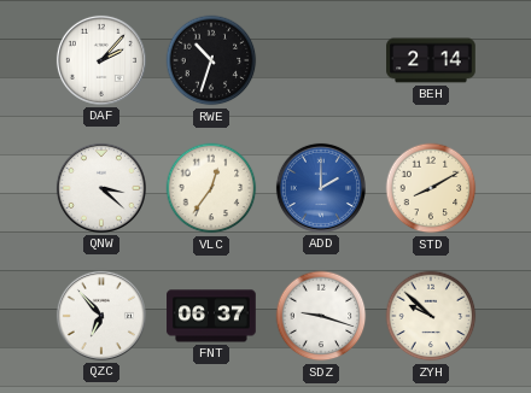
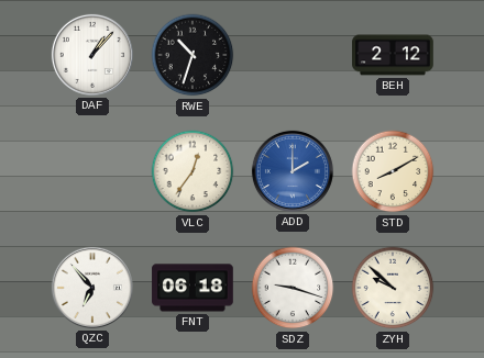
DAF: 2:07 -> 1:07 (92, 55)
BEH: 2:14 -> 2:12 (393, 55)
QNW: 3:22 -> none (101, 188)
FNT: 06:37 -> 06:18 (193, 288)
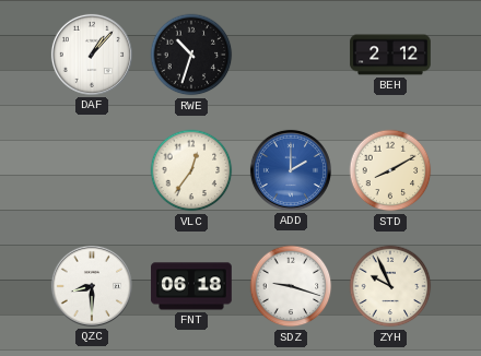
QZC: 6:53 -> 8:30 (92, 286)
ZYH: 9:52 -> 9:56 (390, 286)
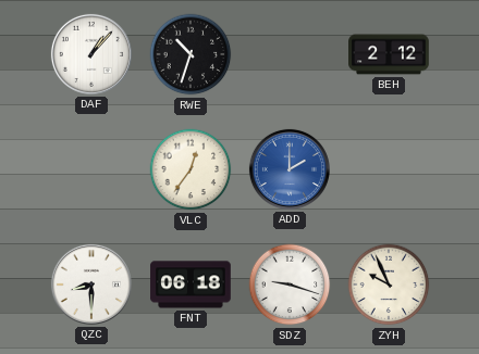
STD: 8:10 -> none (390, 170)
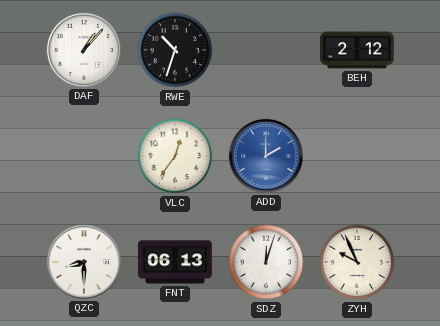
FNT: 06:18 -> 06:13 (175, 262)
SDZ: 9:18 -> 12:03 (266, 262)
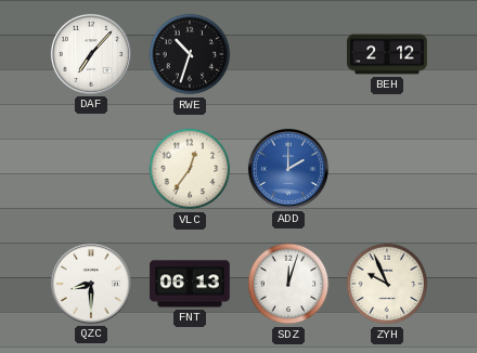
DAF: 1:07 -> 7:07 (91, 54)
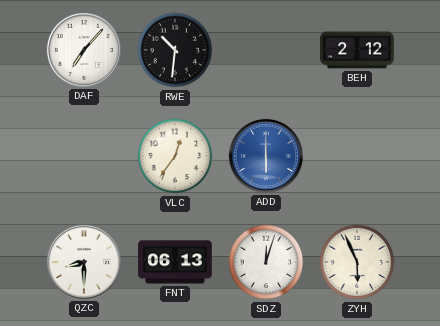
RWE: 10:33 -> 10:31 (175, 50)
ADD: 2:00 -> 6:00 (266, 156)
ZYH: 9:56 -> 5:56 (357, 262)
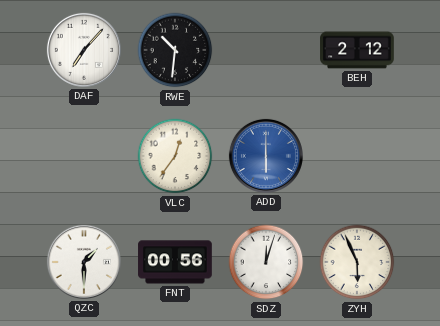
QZC: 8:30 -> 1:30 (84, 262)
FNT: 06:13 -> 00:56 (175, 262)
